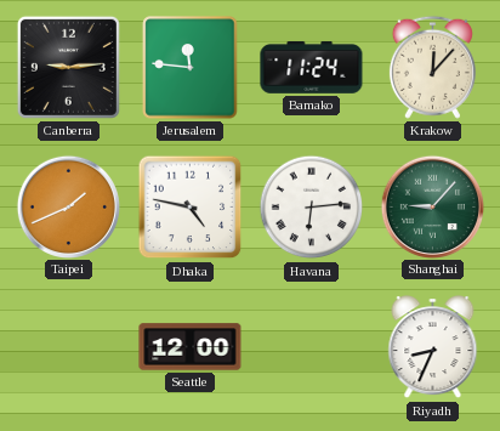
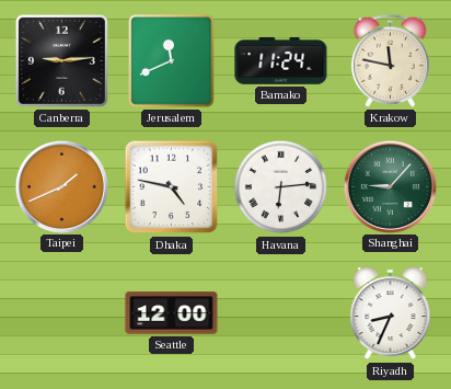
Jerusalem: 11:46 -> 11:41 (172, 61)
Krakow: 12:07 -> 11:47 (390, 60)
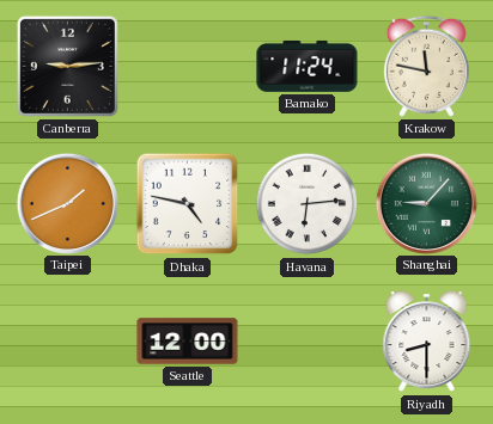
Jerusalem: 11:41 -> none (172, 61)
Riyadh: 8:34 -> 8:30 (427, 342)
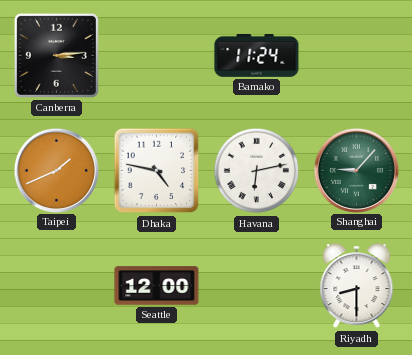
Canberra: 9:14 -> 3:14 (56, 55)
Krakow: 11:47 -> none (426, 66)
Havana: 6:14 -> 6:13 (257, 171)
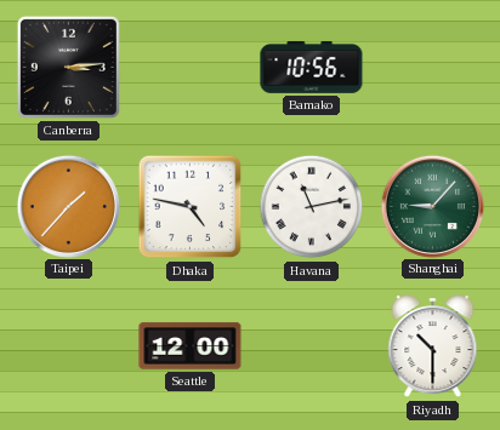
Bamako: 11:24 -> 10:56 (312, 67)
Taipei: 1:41 -> 1:37 (68, 206)
Havana: 6:13 -> 11:13 (312, 207)
Riyadh: 8:30 -> 10:30 (433, 346)
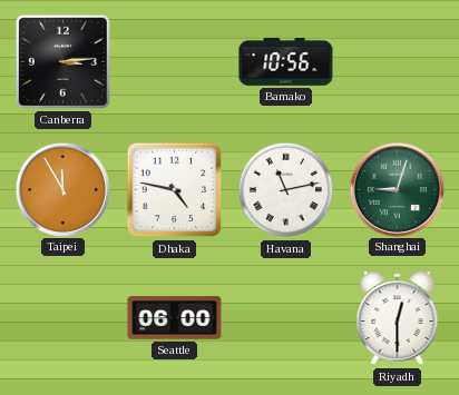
Taipei: 1:37 -> 11:55 (62, 189)
Shanghai: 9:07 -> 9:03 (397, 189)
Seattle: 12:00 -> 06:00 (175, 318)
Riyadh: 10:30 -> 12:30 (398, 318)
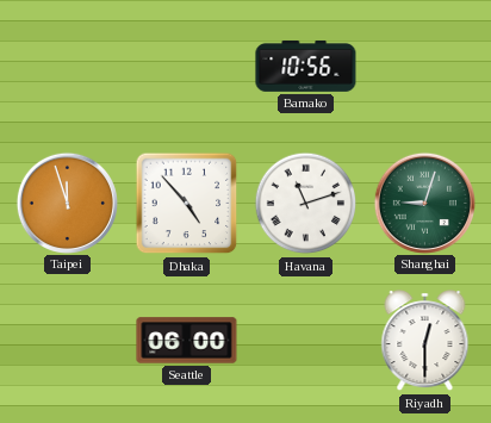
Canberra: 3:14 -> none (62, 61)
Taipei: 11:55 -> 11:57 (67, 203)
Dhaka: 4:47 -> 4:53 (187, 204)
Havana: 11:13 -> 11:12 (306, 204)
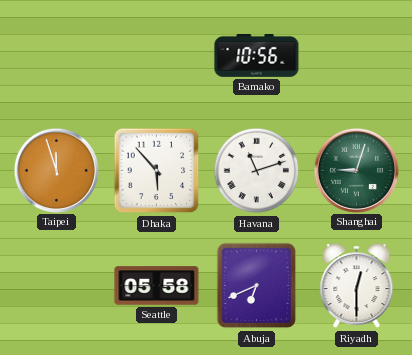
Dhaka: 4:53 -> 5:53 (157, 171)
Seattle: 06:00 -> 05:58 (157, 286)
Abuja: none -> 6:41 (257, 286)
